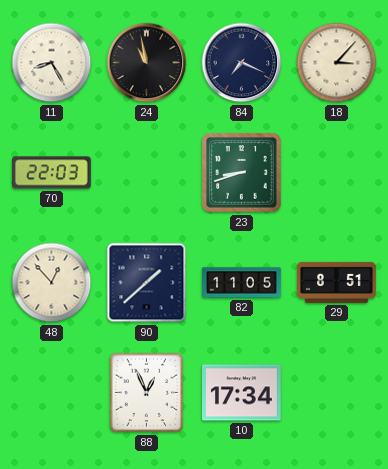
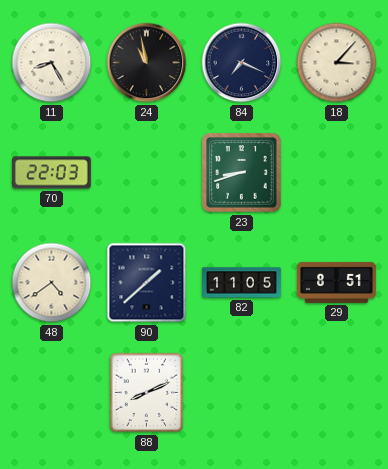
48: 12:53 -> 4:39 (52, 283)
88: 12:56 -> 8:11 (147, 393)
10: 17:34 -> none (242, 393)
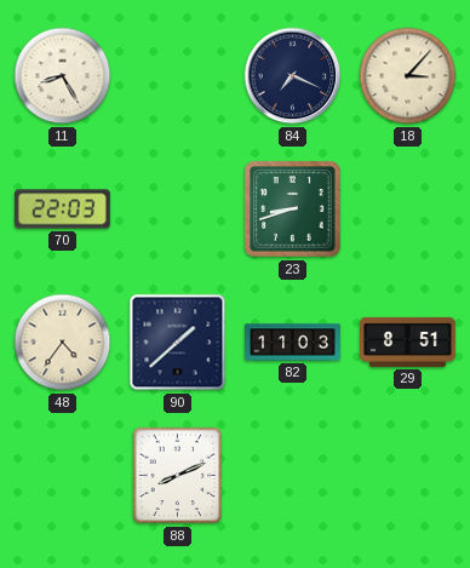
24: 10:58 -> none (147, 63)
48: 4:39 -> 4:36 (63, 343)
82: 11:05 -> 11:03 (293, 343)
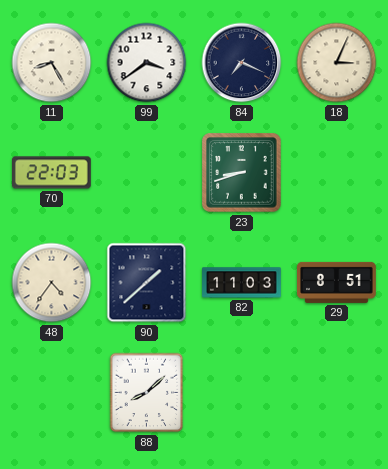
99: none -> 3:39 (147, 63)
18: 3:07 -> 3:04 (337, 63)
88: 8:11 -> 8:08 (147, 393)
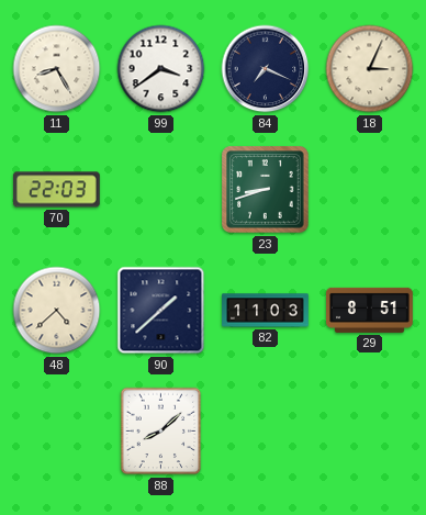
48: 4:36 -> 4:38 (57, 311)
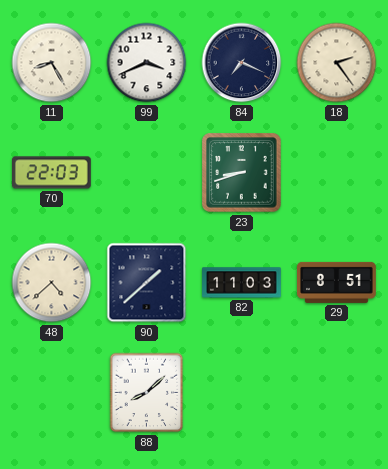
99: 3:39 -> 3:41 (147, 63)
18: 3:04 -> 2:24 (337, 63)
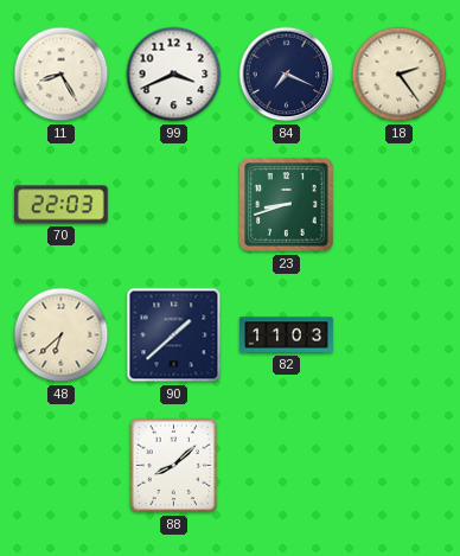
48: 4:38 -> 6:38 (62, 335)
29: 8:51 -> none (337, 282)
